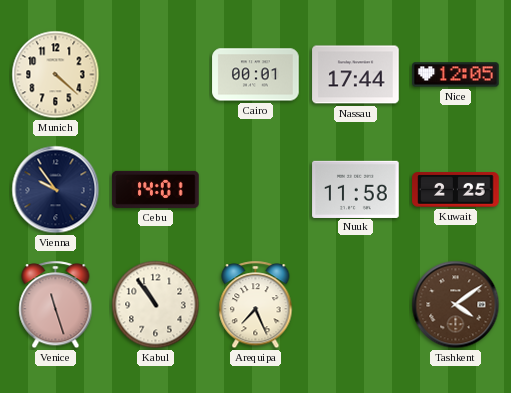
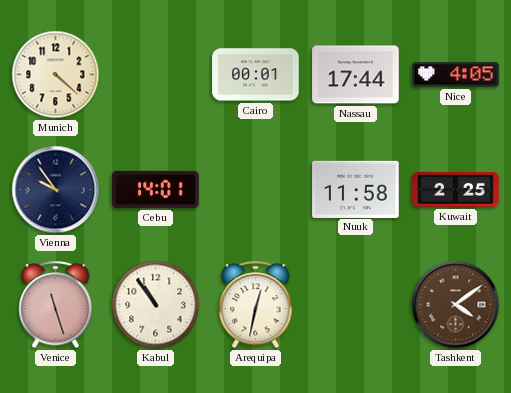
Nice: 12:05 -> 4:05 (456, 75)
Arequipa: 7:26 -> 12:32 (256, 305)
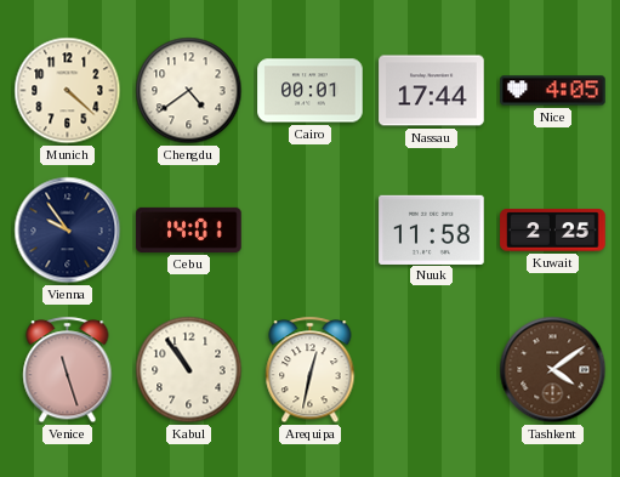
Chengdu: none -> 4:39 (189, 91)
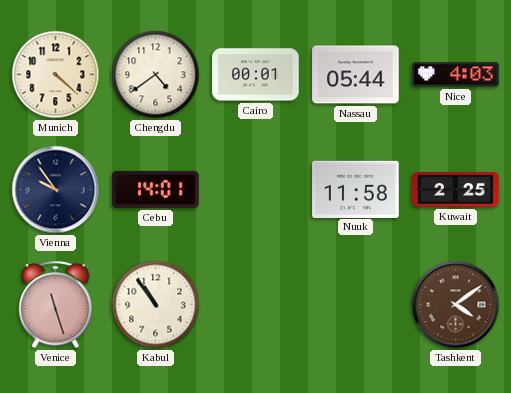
Nassau: 17:44 -> 05:44 (356, 75)
Nice: 4:05 -> 4:03 (456, 75)
Arequipa: 12:32 -> none (311, 370)
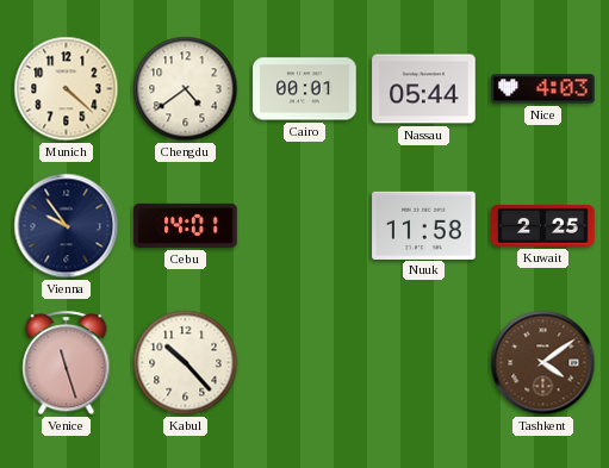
Kabul: 10:54 -> 10:23 (186, 363)
